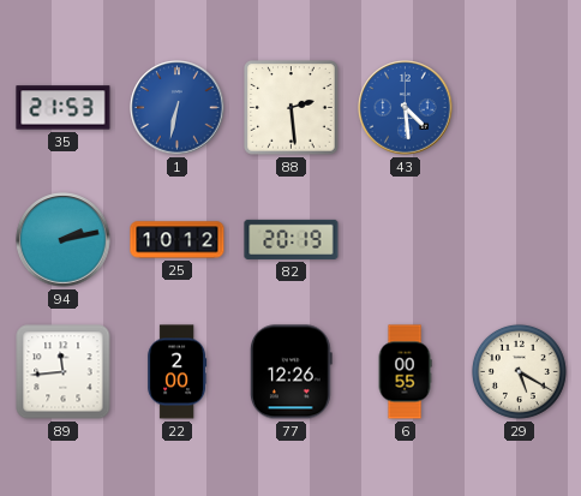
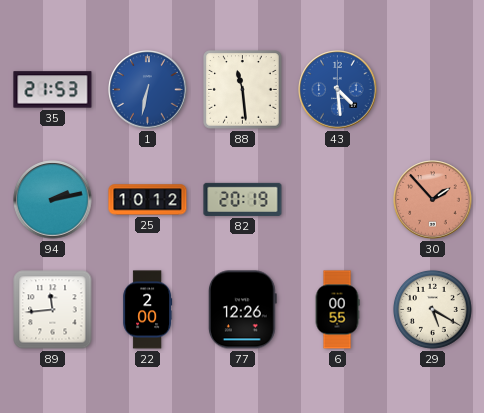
88: 2:29 -> 11:29 (243, 90)
30: none -> 1:53 (433, 200)
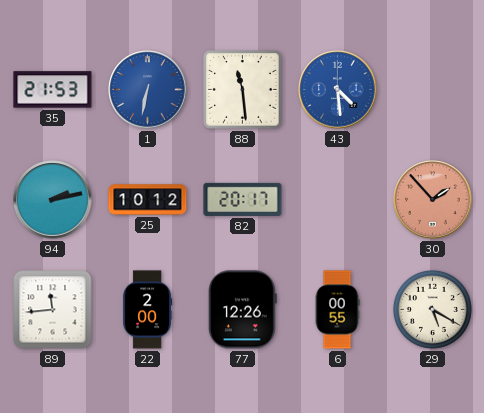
82: 20:19 -> 20:17 (243, 199)
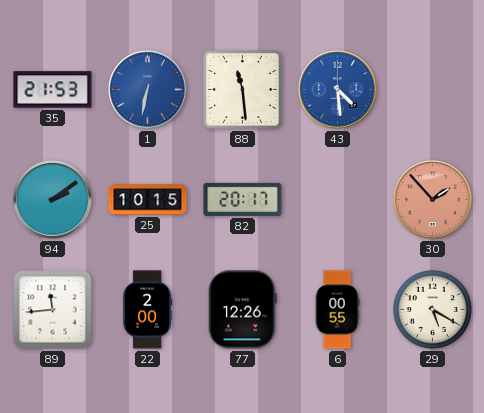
94: 2:13 -> 2:09 (53, 200)
25: 10:12 -> 10:15 (148, 200)
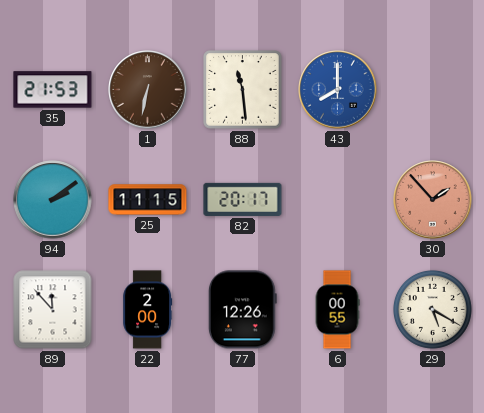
1 dial: blue -> brown (148, 90)
43: 4:29 -> 8:00 (338, 90)
25: 10:15 -> 11:15 (148, 200)
89: 11:44 -> 11:53 (53, 310)
